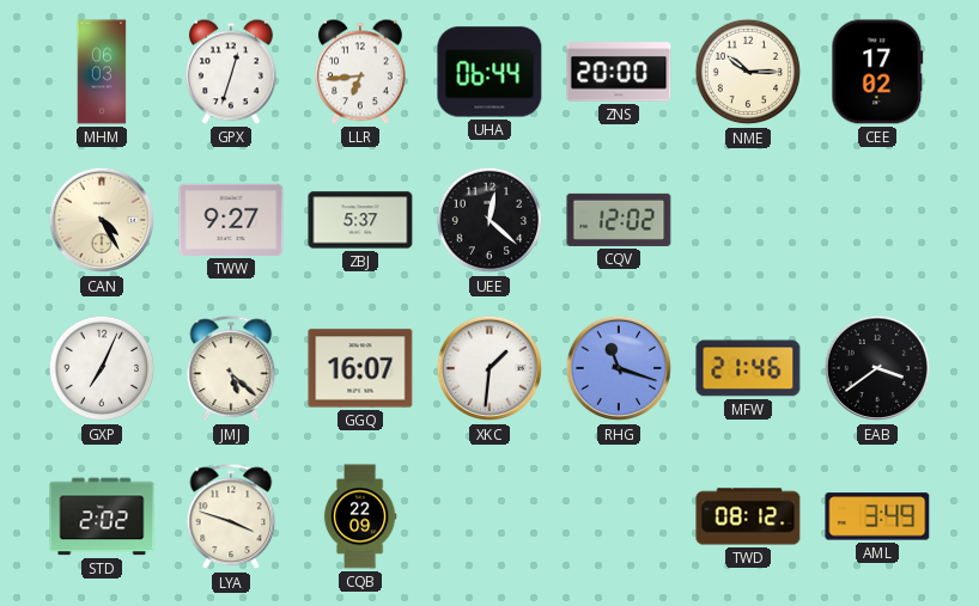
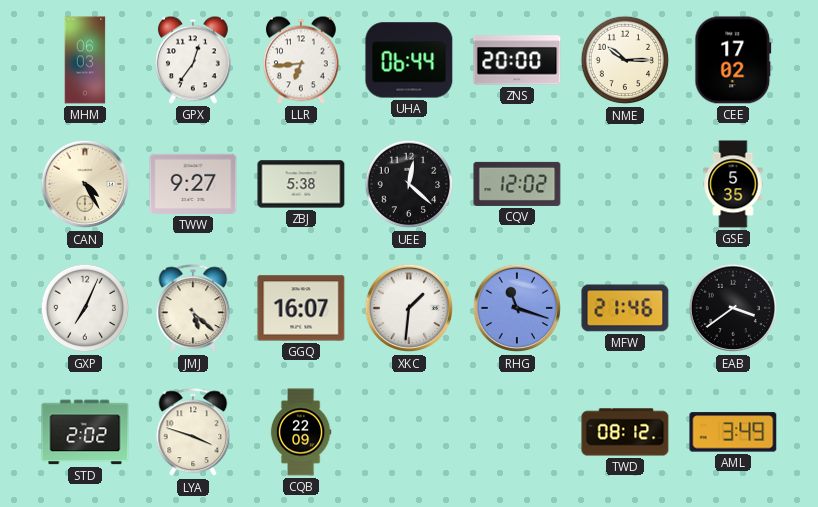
GPX: 12:33 -> 12:36 (193, 60)
ZBJ: 5:37 -> 5:38 (301, 184)
GSE: none -> 5:35 (733, 184)
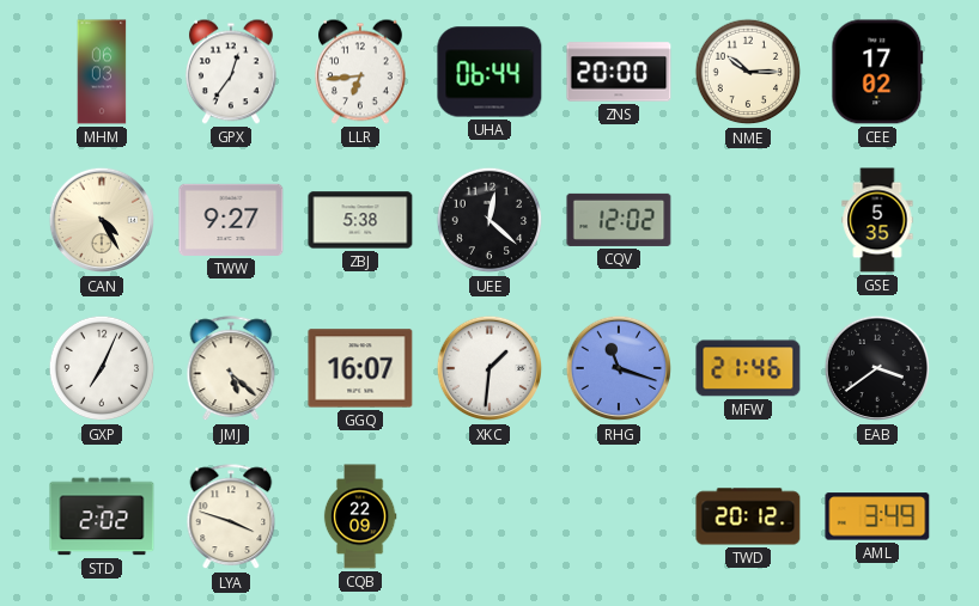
TWD: 08:12 -> 20:12 (748, 516)
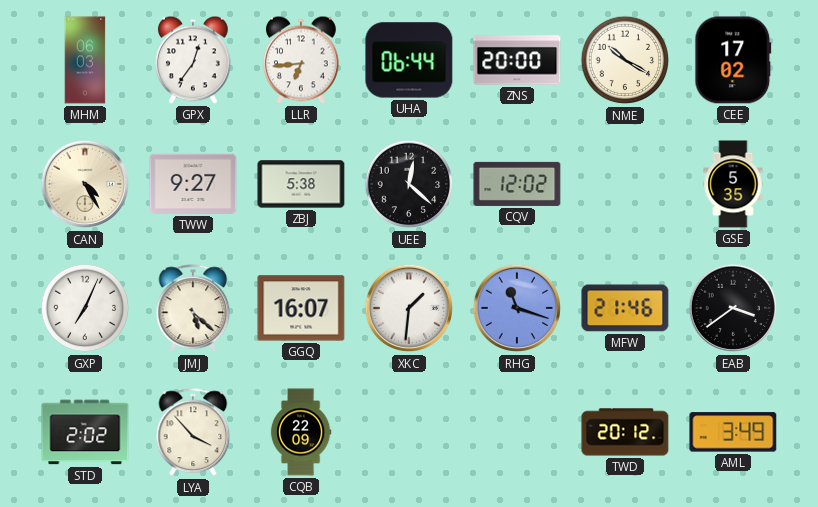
NME: 10:15 -> 10:20 (625, 60)
LYA: 3:48 -> 3:53 (193, 433)
